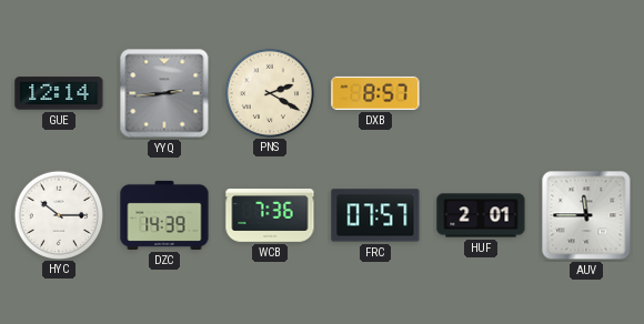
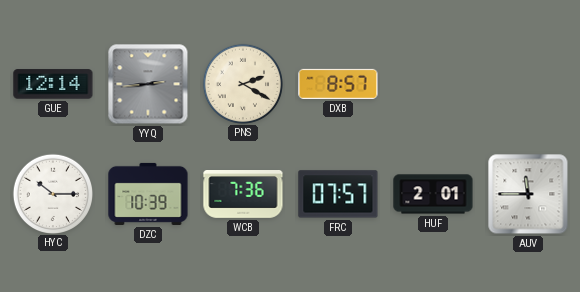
DZC: 14:39 -> 10:39 (148, 194)
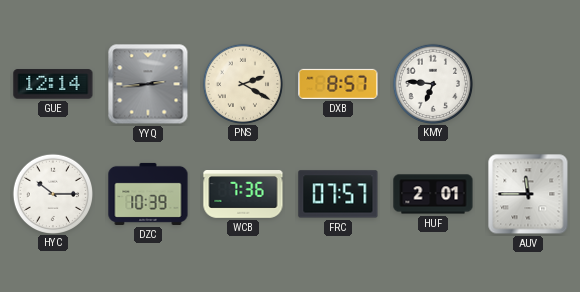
KMY: none -> 6:46 (432, 83)
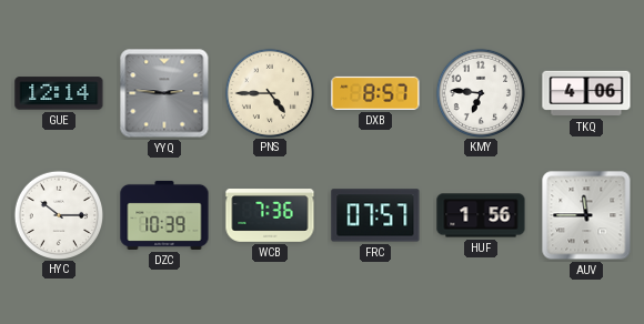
YYQ: 2:44 -> 2:46 (164, 93)
PNS: 2:20 -> 4:45 (269, 92)
TKQ: none -> 4:06 (586, 93)
HUF: 2:01 -> 1:56 (481, 215)
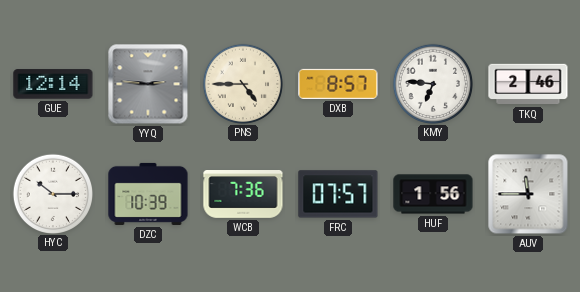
TKQ: 4:06 -> 2:46 (528, 84)
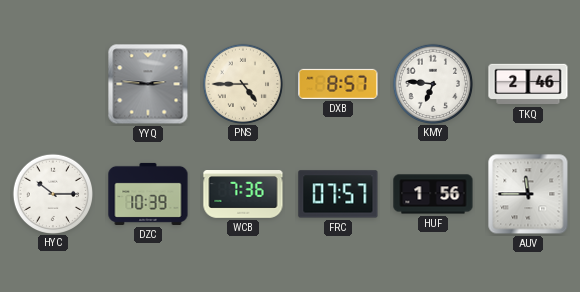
GUE: 12:14 -> none (53, 84)
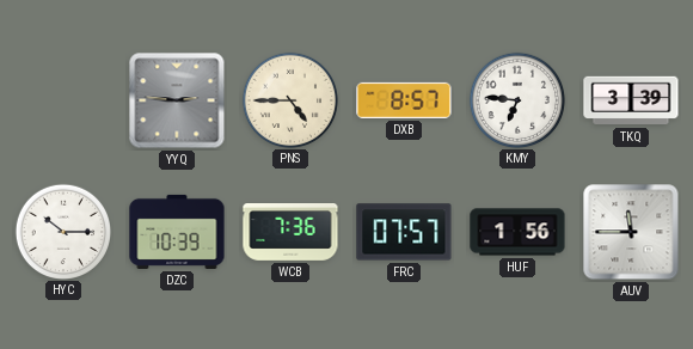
TKQ: 2:46 -> 3:39 (631, 100)
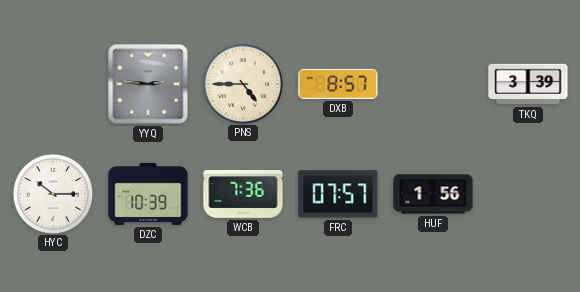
KMY: 6:46 -> none (516, 99)
AUV: 11:45 -> none (631, 232)
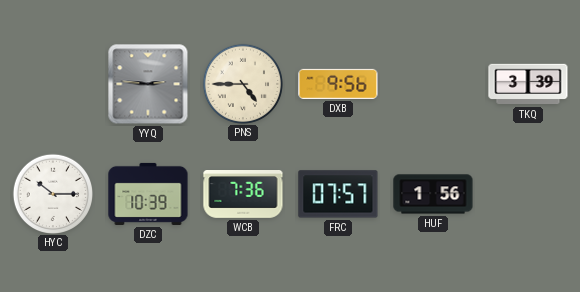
DXB: 8:57 -> 9:56 (338, 84)
